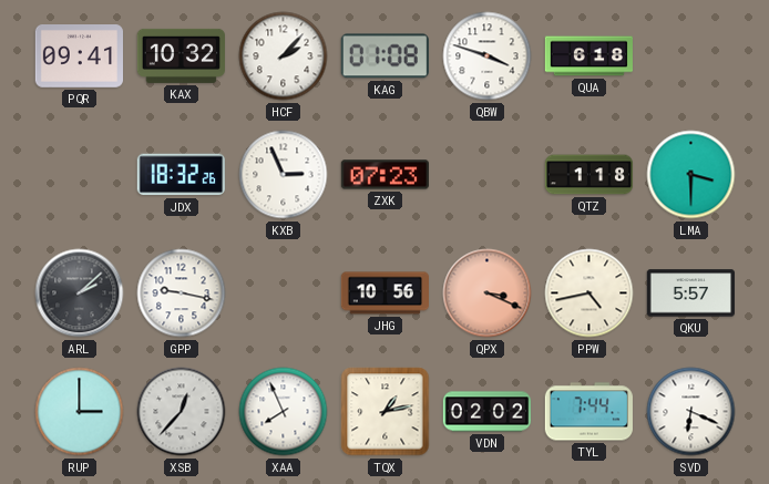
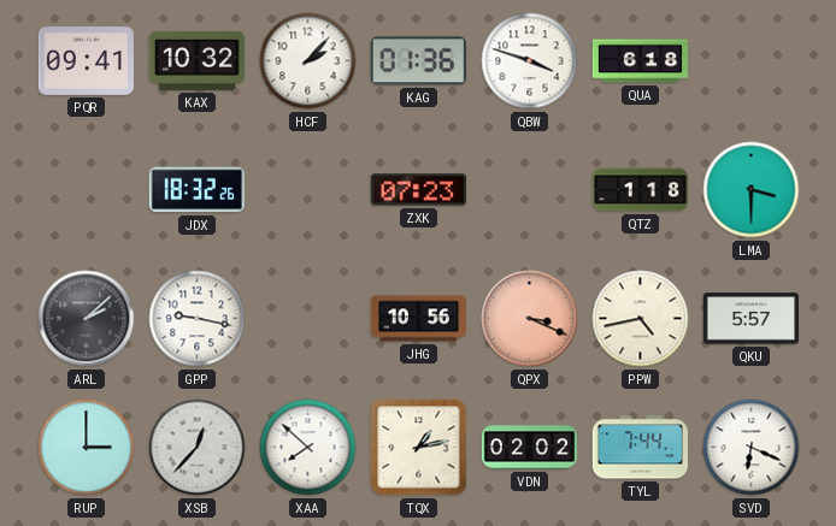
KAG: 01:08 -> 01:36 (418, 61)
KXB: 2:56 -> none (284, 175)
XAA: 7:56 -> 7:52 (308, 448)
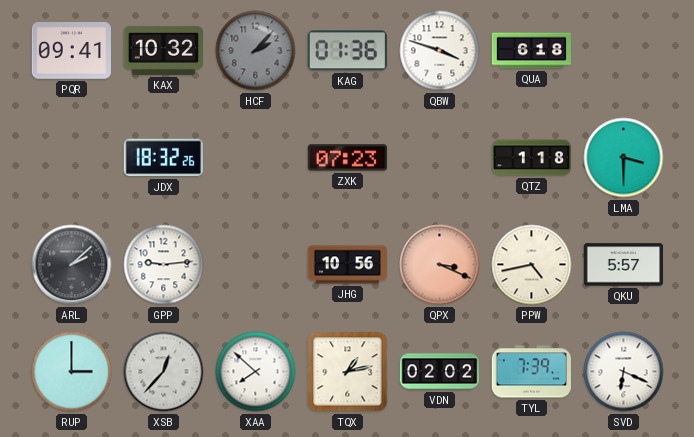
HCF dial: white -> grey (256, 51)
GPP: 9:17 -> 9:14 (164, 265)
TYL: 7:44 -> 7:39 (531, 372)
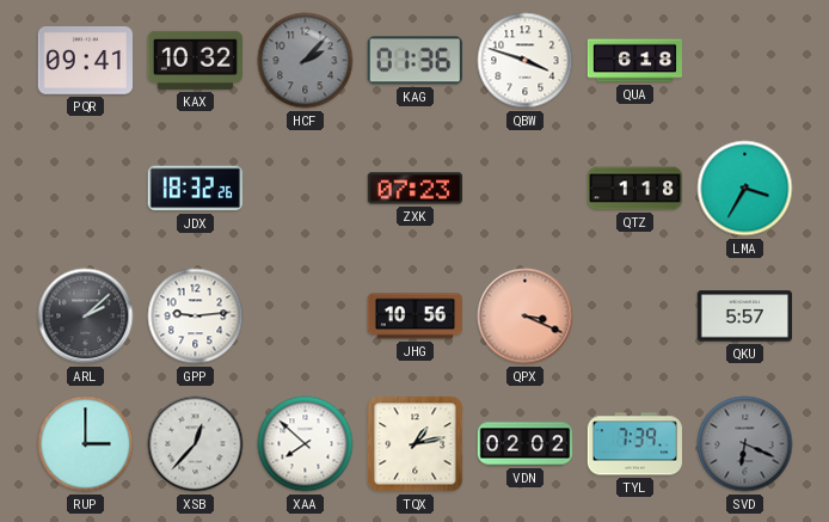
LMA: 3:30 -> 3:35 (745, 189)
PPW: 4:43 -> none (532, 265)
SVD dial: white -> grey (745, 444)
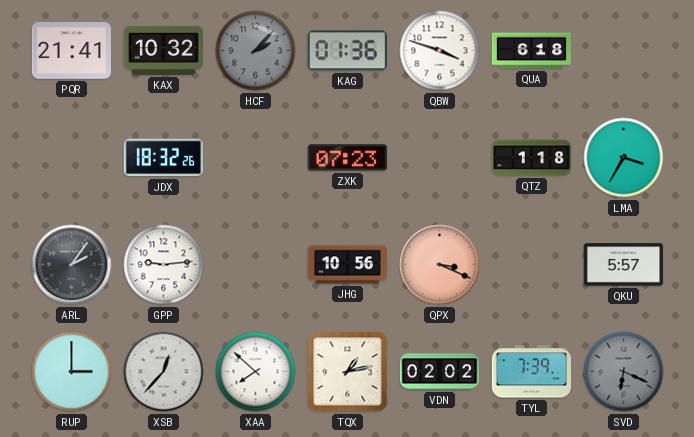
PQR: 09:41 -> 21:41 (71, 51)
ARL: 2:08 -> 2:06 (72, 265)
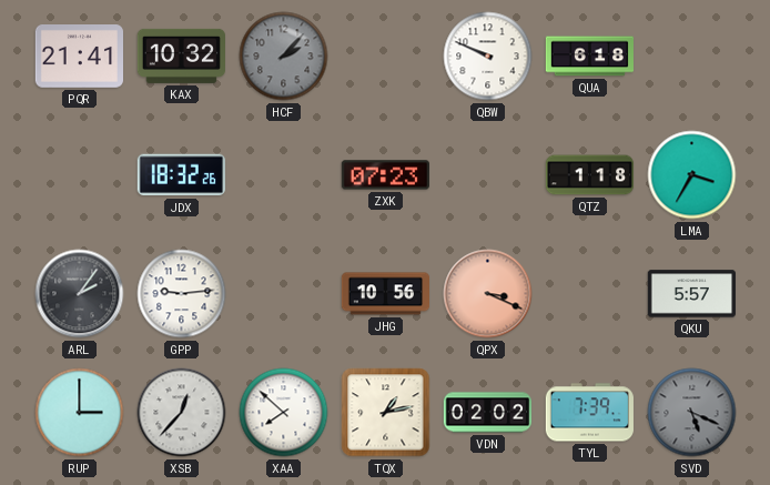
KAG: 01:36 -> none (347, 51)
QBW: 3:48 -> 9:49 (488, 57)
SVD: 6:19 -> 5:19 (692, 413)
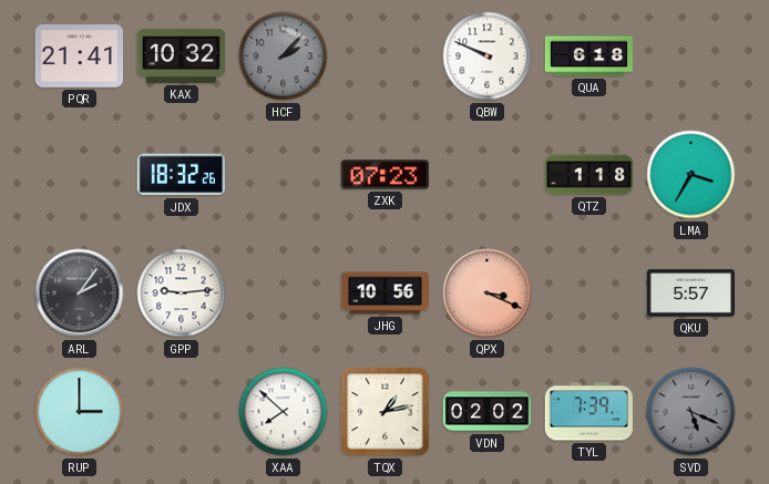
XSB: 12:37 -> none (182, 413)
